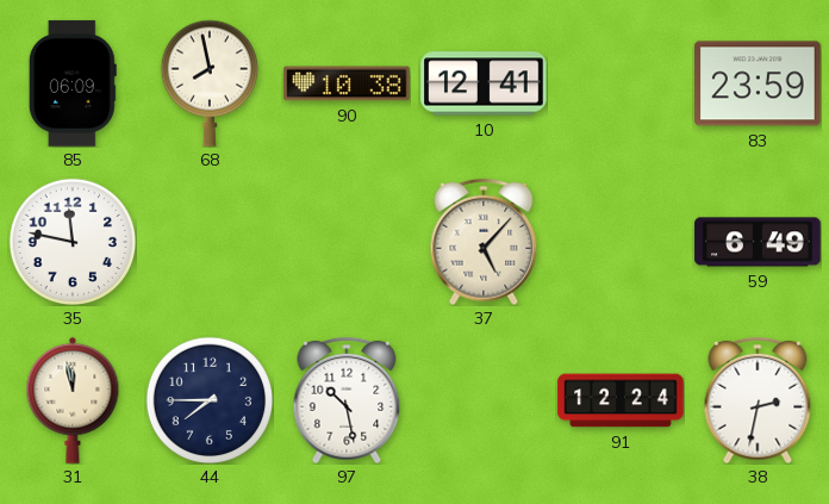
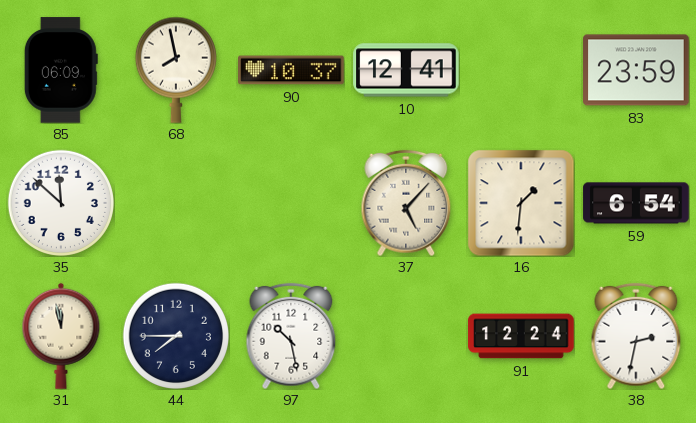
90: 10:38 -> 10:37 (291, 70)
35: 11:47 -> 11:52 (60, 202)
16: none -> 1:31 (521, 203)
59: 6:49 -> 6:54 (636, 203)
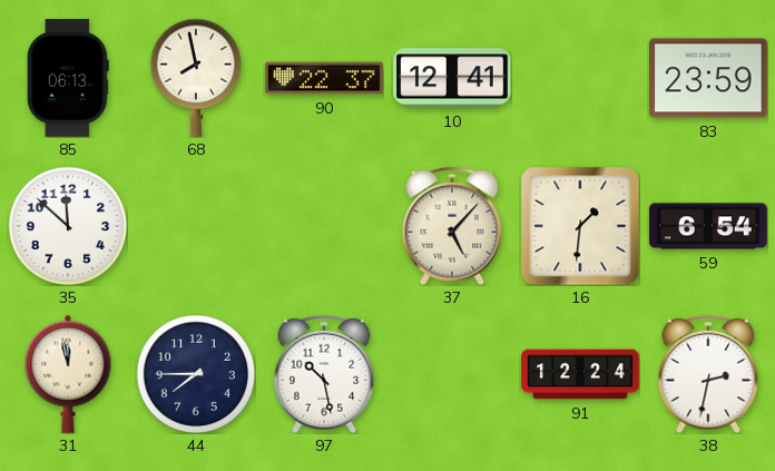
85: 06:09 -> 06:13 (68, 78)
90: 10:37 -> 22:37 (324, 78)
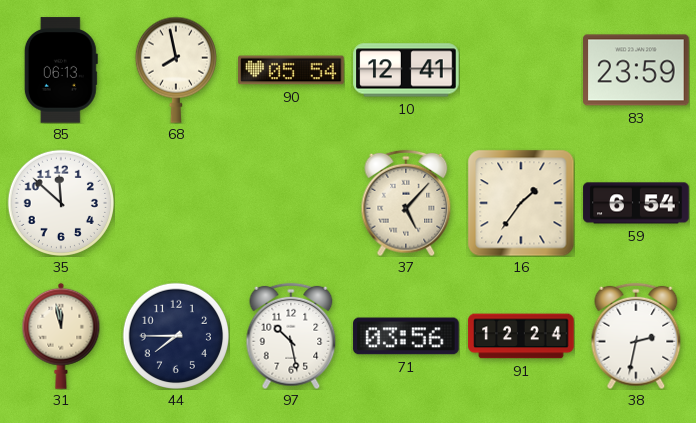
90: 22:37 -> 05:54 (291, 70)
16: 1:31 -> 1:36 (521, 203)
71: none -> 03:56 (406, 336)
